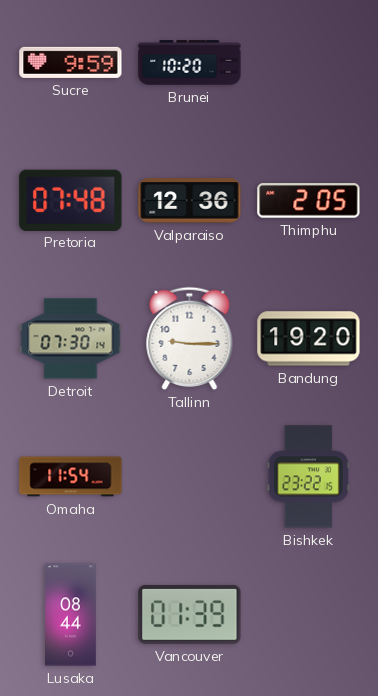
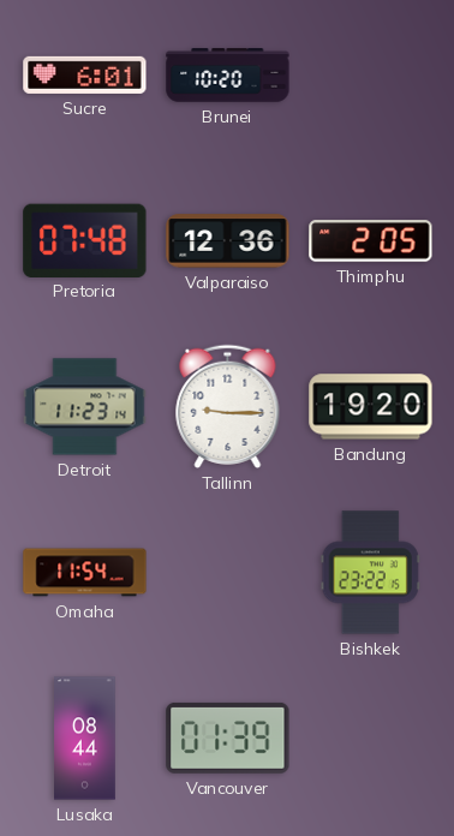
Sucre: 9:59 -> 6:01 (85, 74)
Detroit: 07:30 -> 11:23 (85, 407)
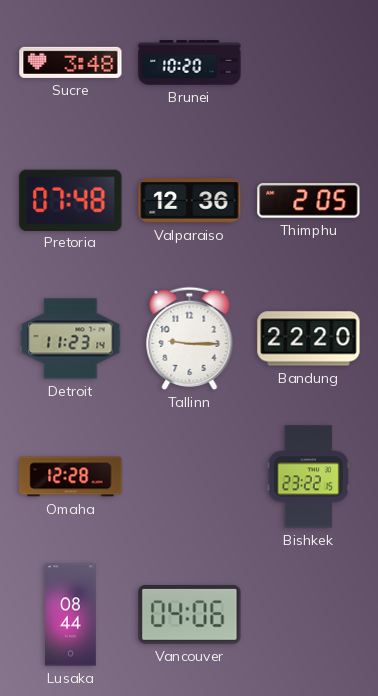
Sucre: 6:01 -> 3:48 (71, 62)
Bandung: 19:20 -> 22:20 (309, 339)
Omaha: 11:54 -> 12:28 (71, 477)
Vancouver: 01:39 -> 04:06 (190, 614)
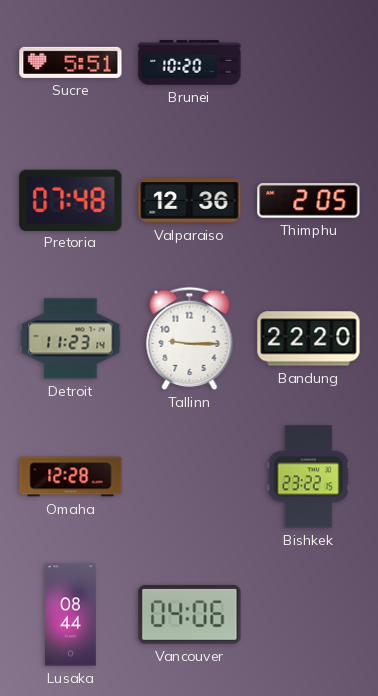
Sucre: 3:48 -> 5:51 (71, 62)
